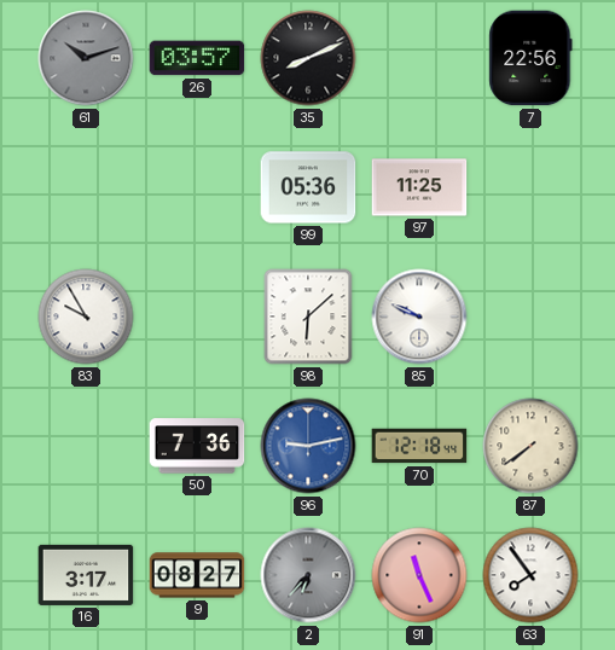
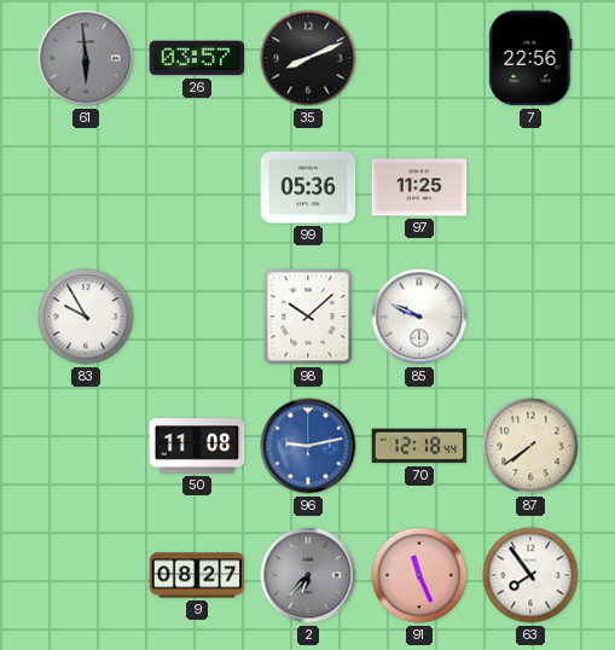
61: 10:12 -> 5:59 (86, 58)
98: 6:08 -> 10:08 (308, 317)
50: 7:36 -> 11:08 (197, 446)
16: 3:17 -> none (86, 575)
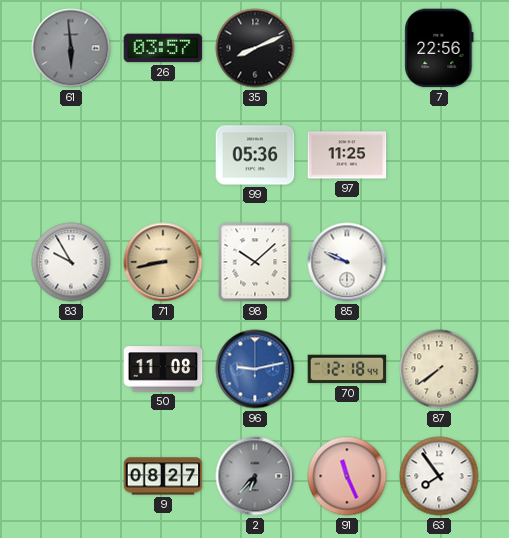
71: none -> 8:43 (163, 262)
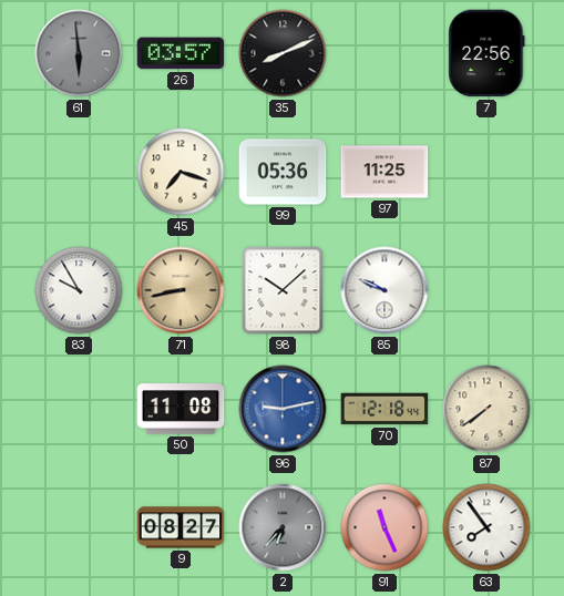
45: none -> 7:18 (181, 172)
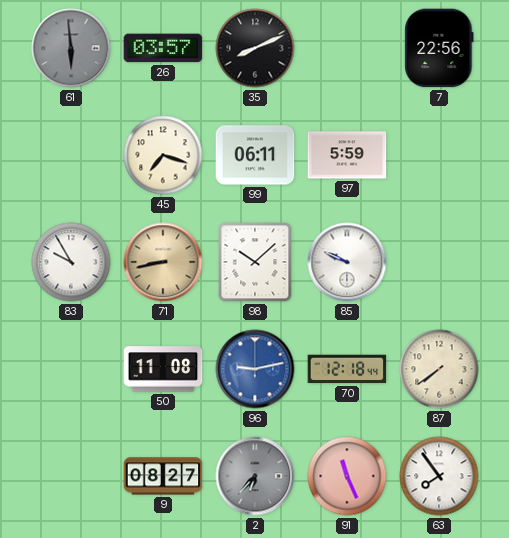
99: 05:36 -> 06:11 (255, 155)
97: 11:25 -> 5:59 (347, 155)
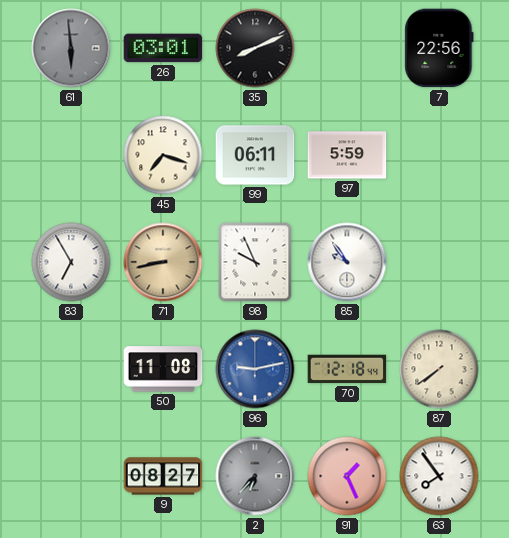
26: 03:57 -> 03:01 (163, 48)
83: 9:55 -> 6:55 (71, 262)
98: 10:08 -> 9:56 (255, 262)
85: 9:49 -> 9:54 (347, 262)
91: 11:26 -> 1:26 (347, 476)
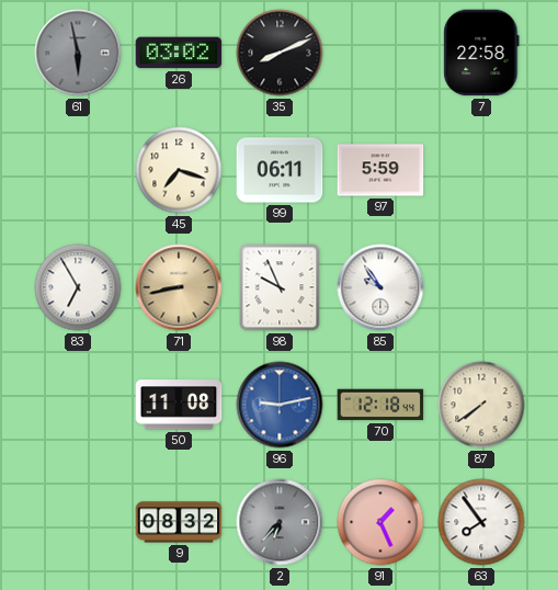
61: 5:59 -> 5:58 (78, 53)
26: 03:01 -> 03:02 (179, 53)
7: 22:56 -> 22:58 (481, 53)
9: 08:27 -> 08:32 (179, 522)
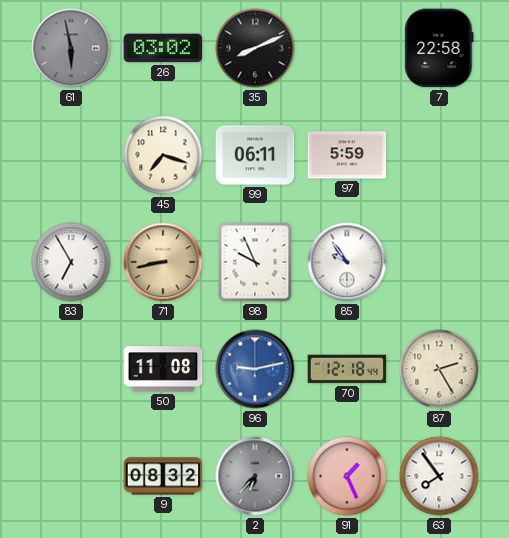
87: 7:39 -> 2:25 (439, 369)
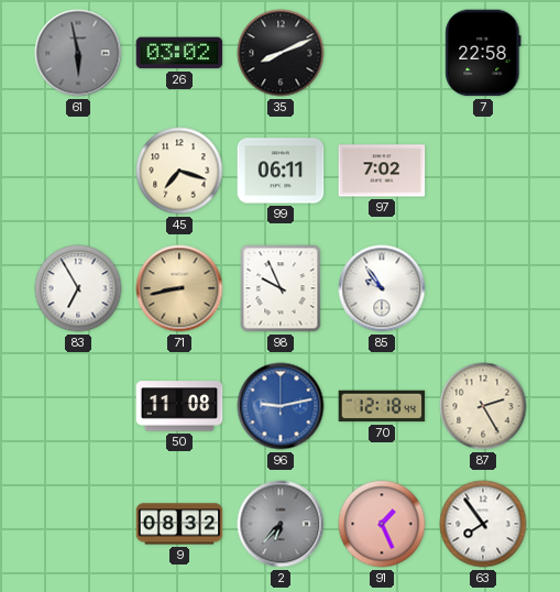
97: 5:59 -> 7:02 (382, 171)
